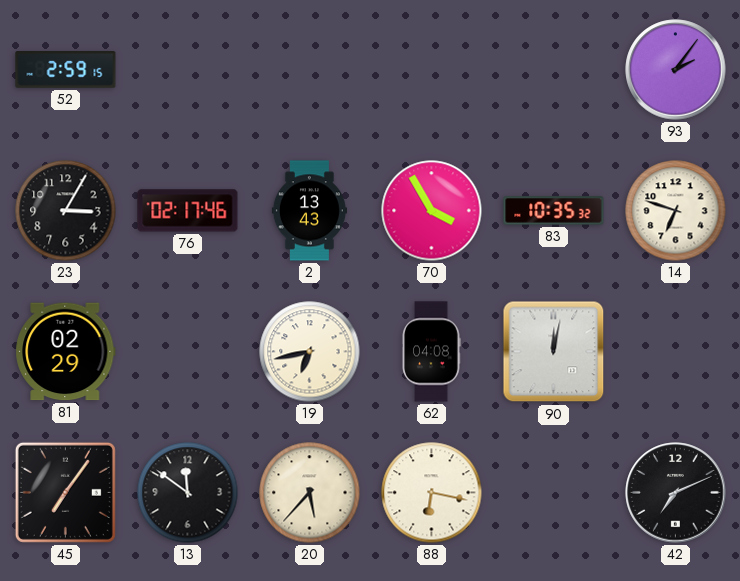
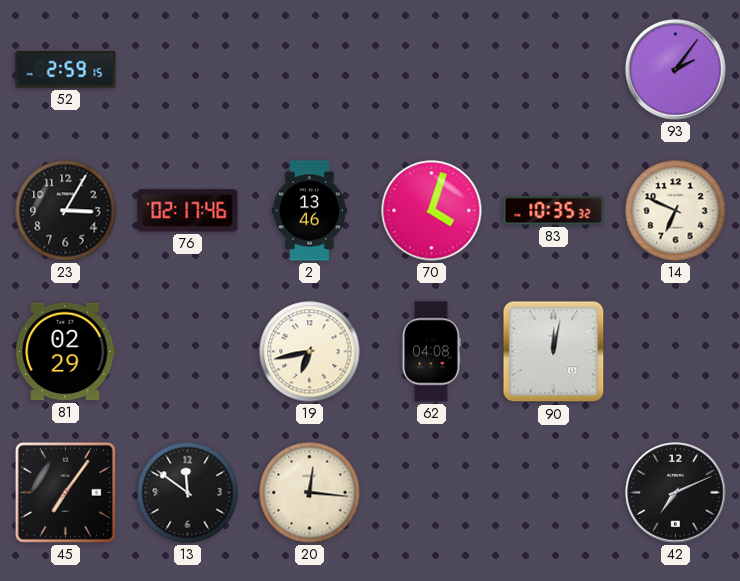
2: 13:43 -> 13:46 (309, 211)
70: 3:55 -> 4:03 (432, 211)
14: 6:48 -> 6:49 (676, 211)
20: 5:37 -> 12:16 (310, 493)
88: 6:17 -> none (432, 493)
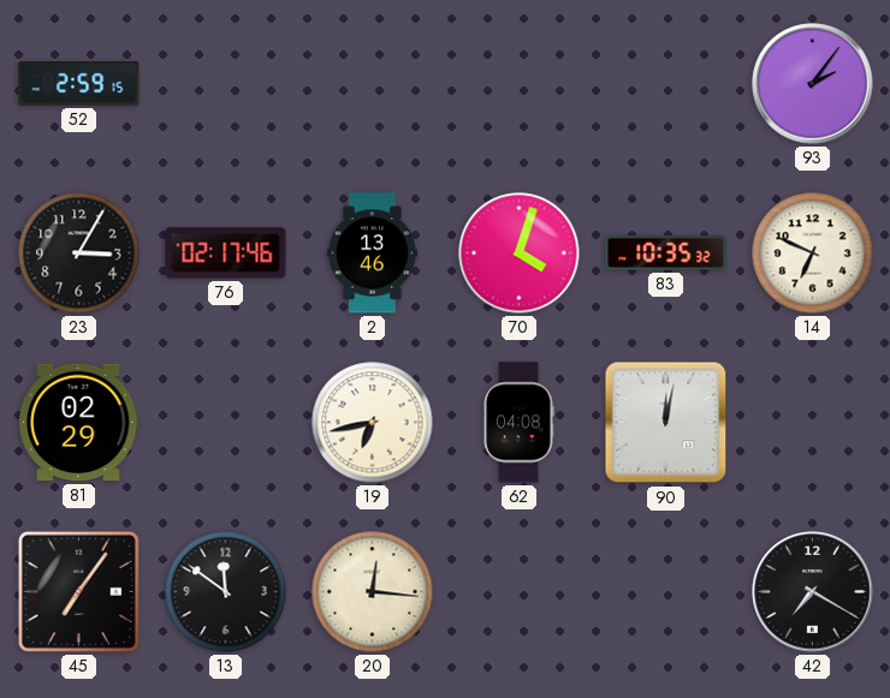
42: 7:11 -> 7:20 (813, 592)
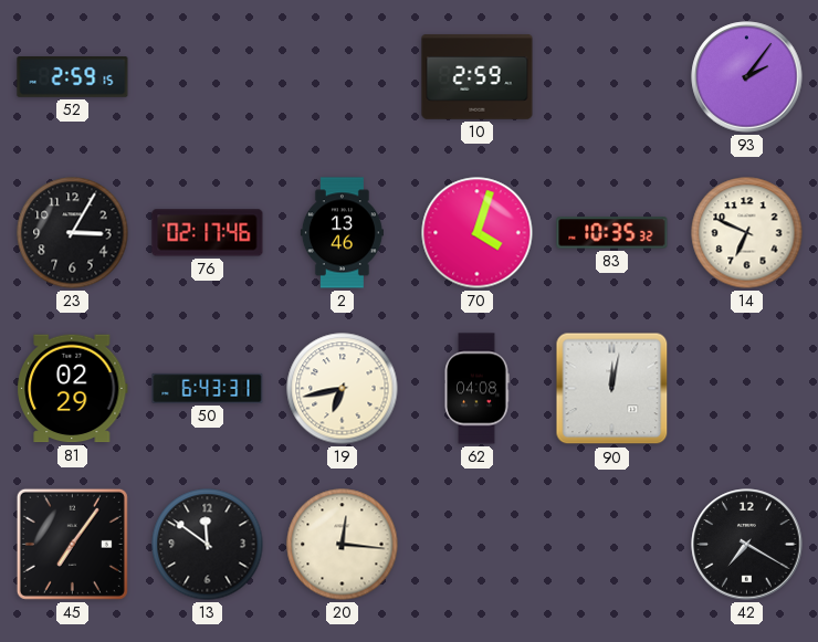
10: none -> 2:59 (478, 77)
50: none -> 6:43 (208, 388)
